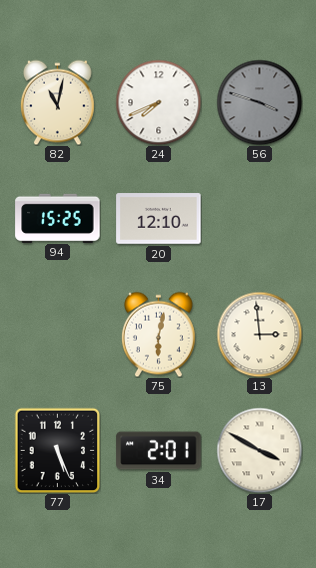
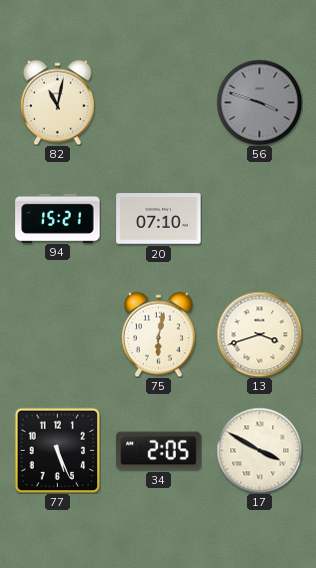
24: 7:41 -> none (158, 102)
94: 15:25 -> 15:21 (58, 218)
20: 12:10 -> 07:10 (159, 219)
13: 2:59 -> 3:42 (259, 334)
34: 2:01 -> 2:05 (159, 451)
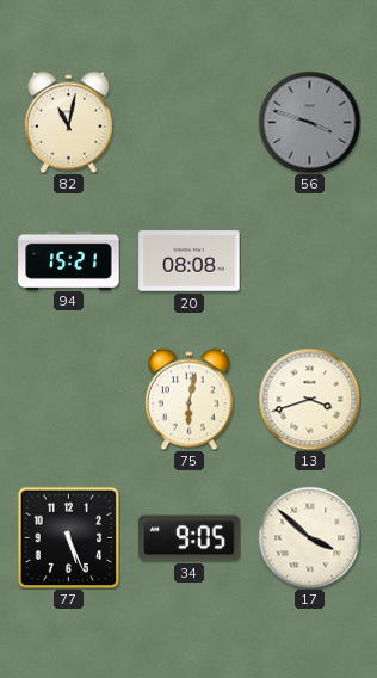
20: 07:10 -> 08:08 (190, 261)
34: 2:05 -> 9:05 (190, 538)
17: 3:50 -> 3:52 (309, 537)
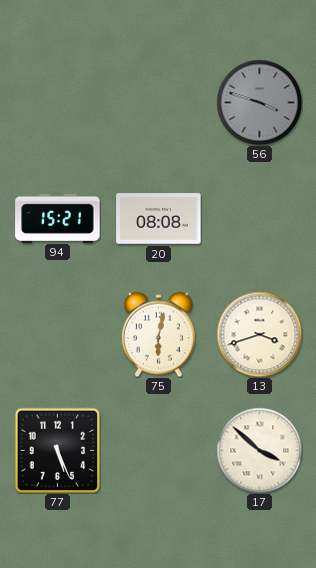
82: 11:02 -> none (68, 122)
34: 9:05 -> none (190, 538)
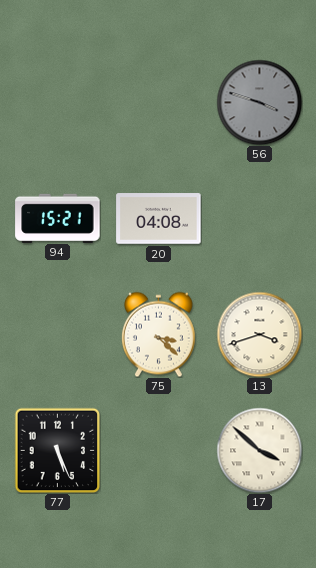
20: 08:08 -> 04:08 (159, 219)
75: 6:02 -> 3:22 (158, 334)
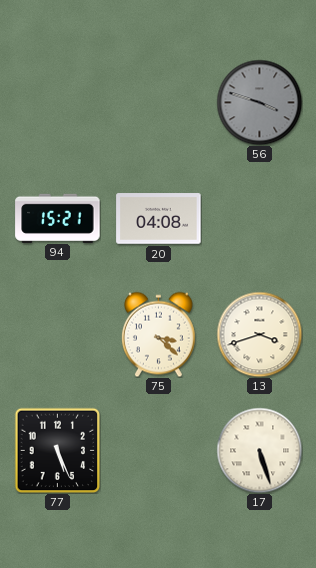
17: 3:52 -> 5:27 (259, 450)
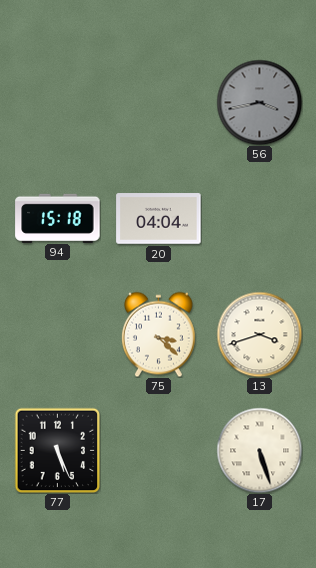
56: 3:48 -> 3:43 (259, 102)
94: 15:21 -> 15:18 (58, 218)
20: 04:08 -> 04:04 (159, 219)
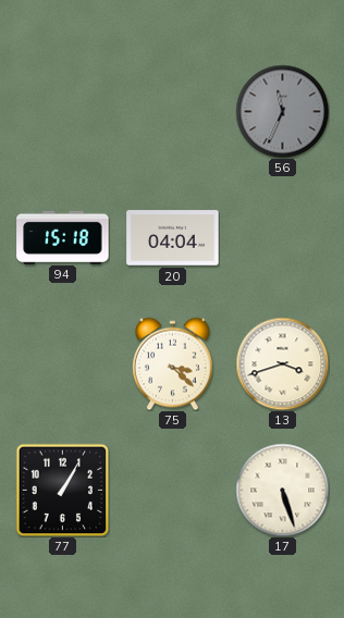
56: 3:43 -> 11:34 (282, 111)
77: 5:26 -> 1:05 (62, 490)
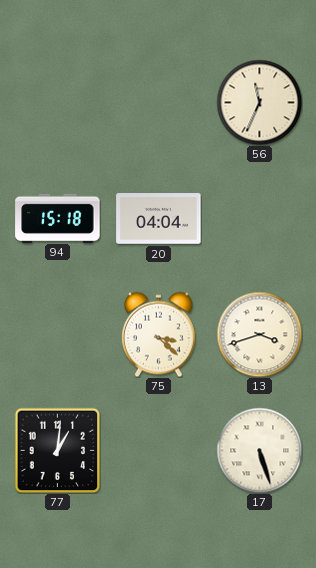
56 dial: grey -> cream (259, 102)
77: 1:05 -> 1:01 (57, 450)
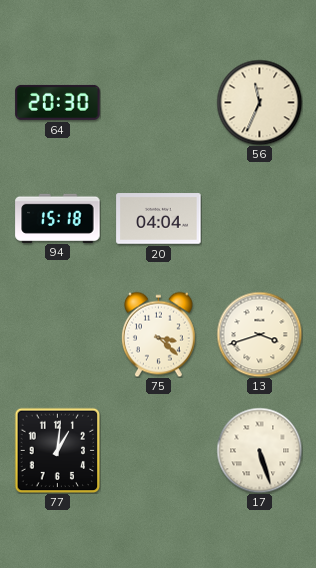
64: none -> 20:30 (58, 102)
